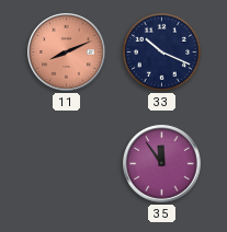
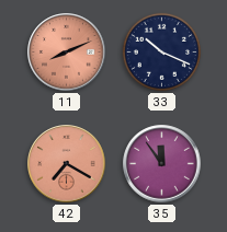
42: none -> 7:20 (67, 164)
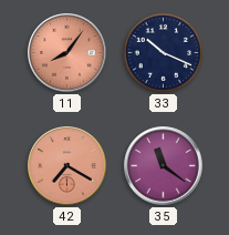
11: 8:11 -> 8:06 (67, 53)
35: 11:54 -> 11:21 (164, 166)
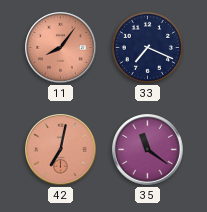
33: 10:19 -> 7:19 (147, 47)
42: 7:20 -> 7:02 (61, 150)
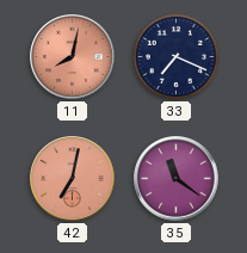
11: 8:06 -> 8:02 (73, 57)
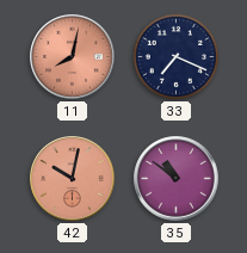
42: 7:02 -> 10:02 (73, 179)
35: 11:21 -> 10:51 (177, 179)
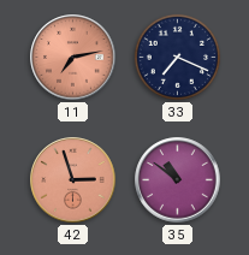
11: 8:02 -> 7:13 (73, 58)
42: 10:02 -> 2:57 (73, 180)
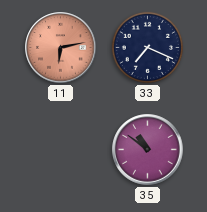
11: 7:13 -> 6:13 (61, 48)
42: 2:57 -> none (73, 180)
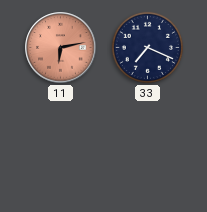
35: 10:51 -> none (148, 150)
